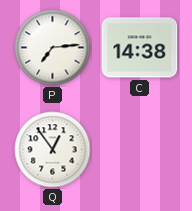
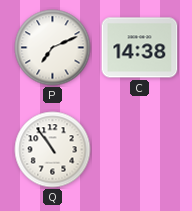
P: 7:14 -> 7:11 (53, 48)
Q: 12:54 -> 10:54 (53, 150)
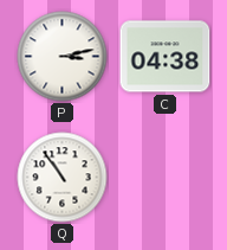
P: 7:11 -> 3:13 (63, 57)
C: 14:38 -> 04:38 (166, 57)
